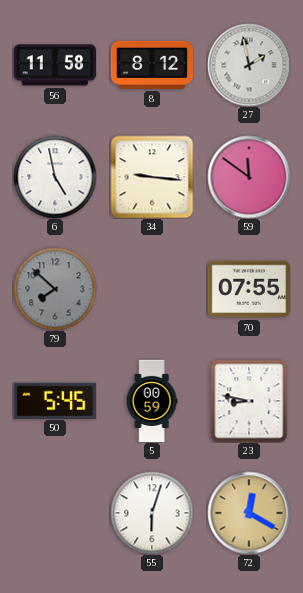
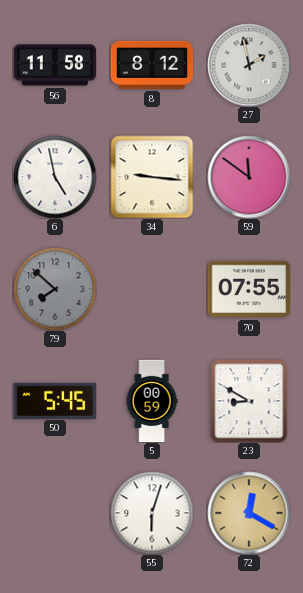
23: 8:47 -> 8:50 (249, 401)
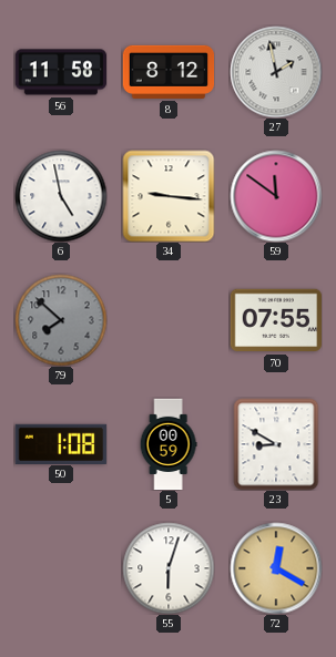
50: 5:45 -> 1:08 (61, 443)
